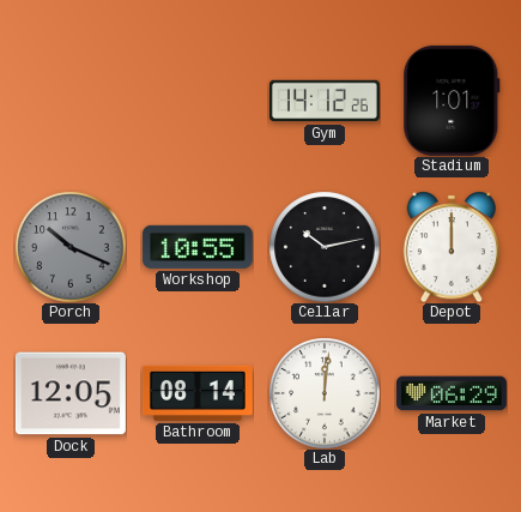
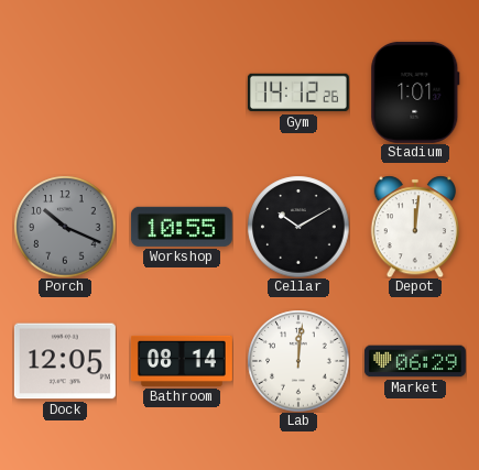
Cellar: 10:13 -> 10:10 (298, 227)
Depot: 12:00 -> 12:01 (414, 227)
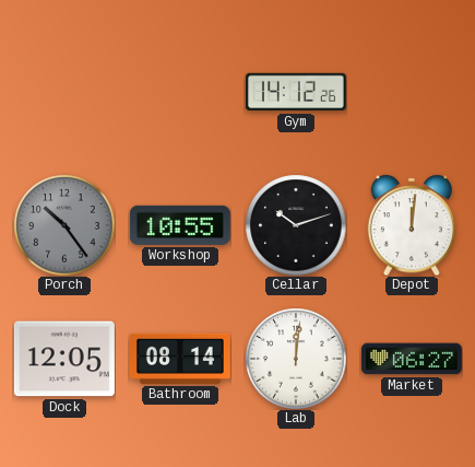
Stadium: 1:01 -> none (415, 92)
Porch: 10:19 -> 10:24 (64, 225)
Cellar: 10:10 -> 10:12 (296, 225)
Market: 06:29 -> 06:27 (412, 359)
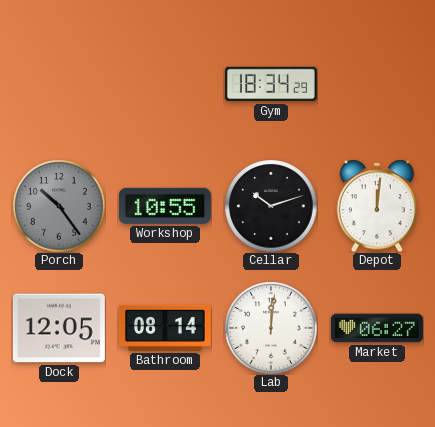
Gym: 14:12 -> 18:34 (271, 84)
